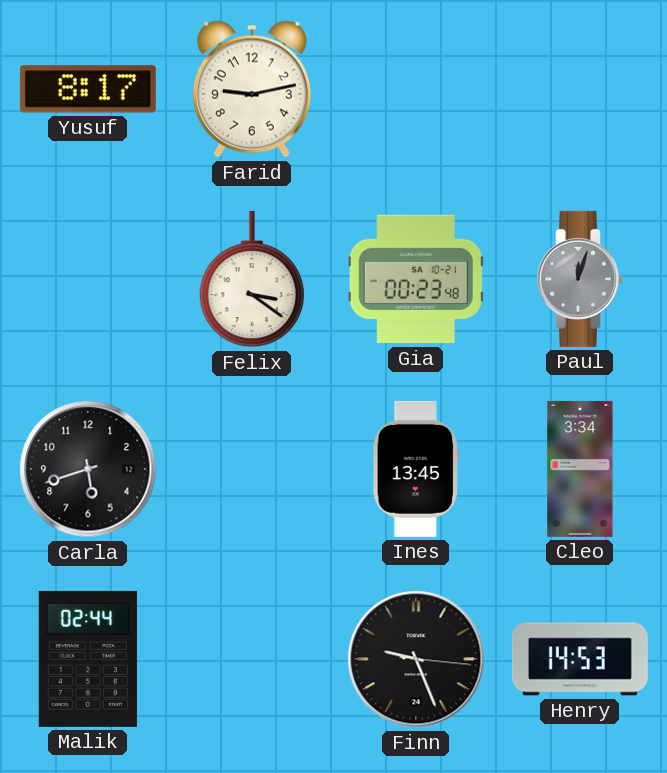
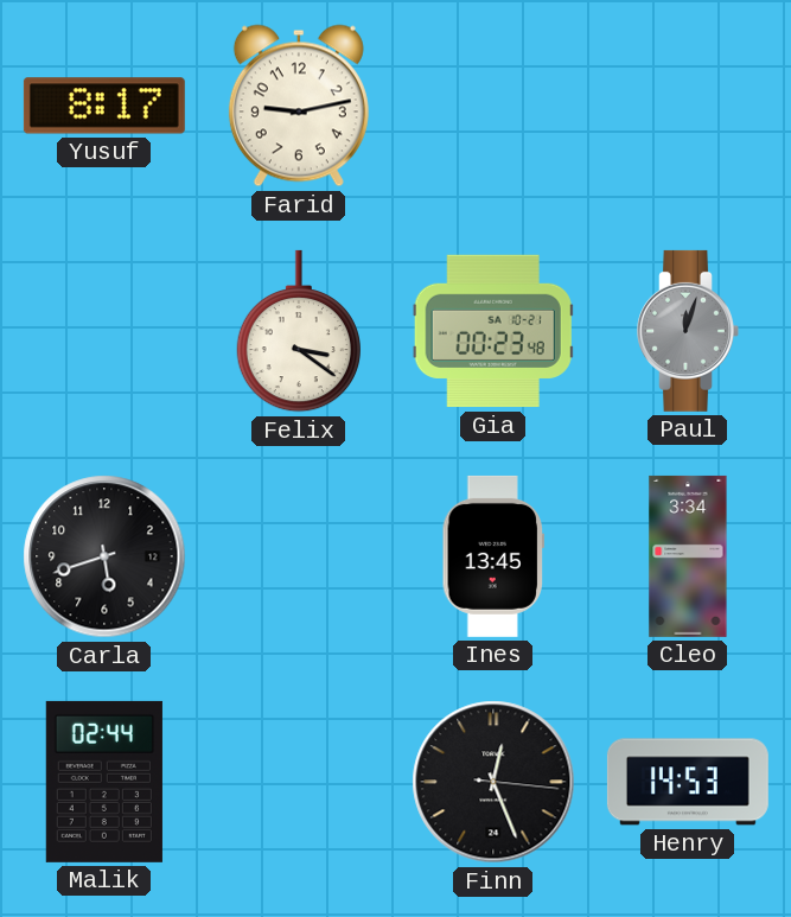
Finn: 9:26 -> 12:26 (493, 782)
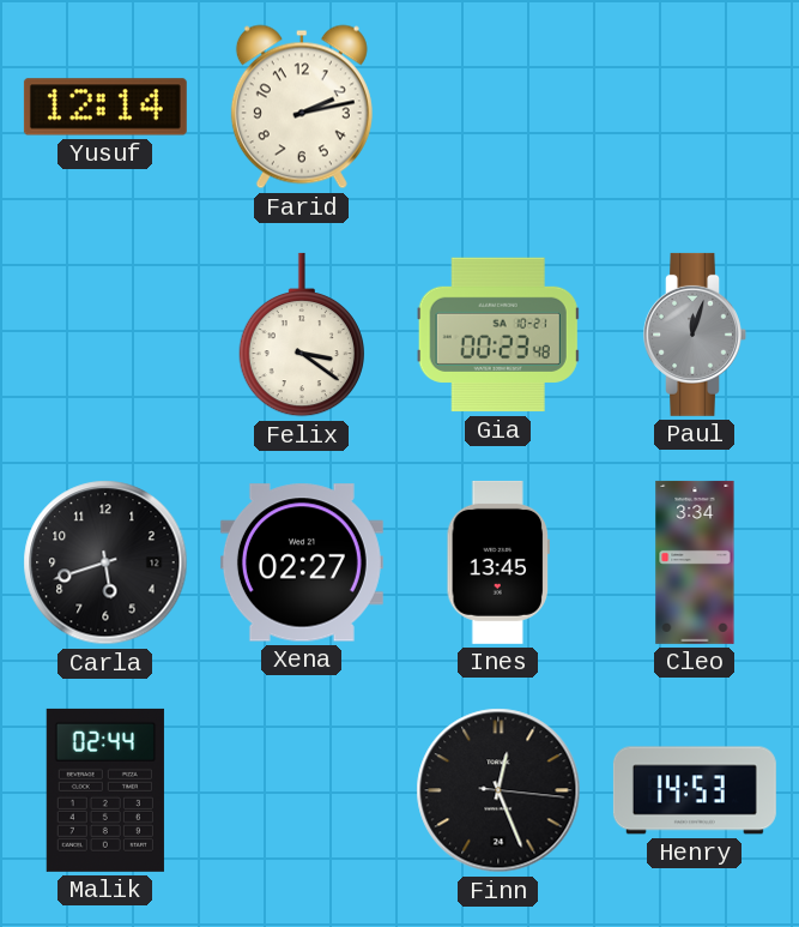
Yusuf: 8:17 -> 12:14 (105, 107)
Farid: 9:13 -> 2:13 (302, 107)
Xena: none -> 02:27 (302, 562)
